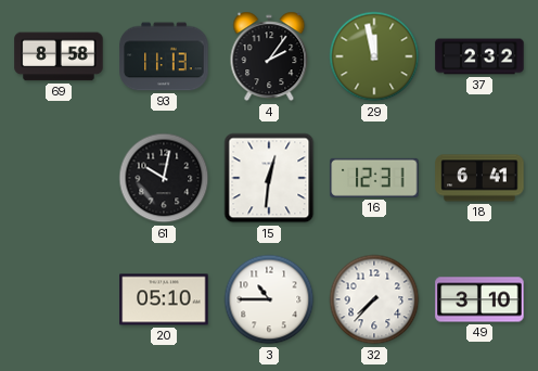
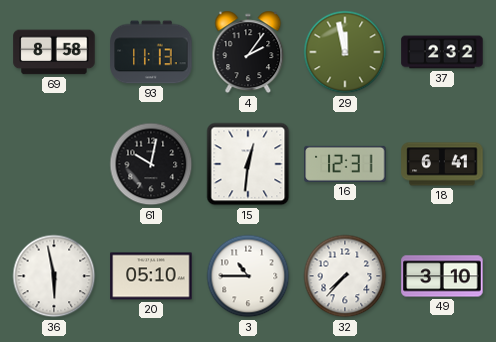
36: none -> 5:58 (54, 276)
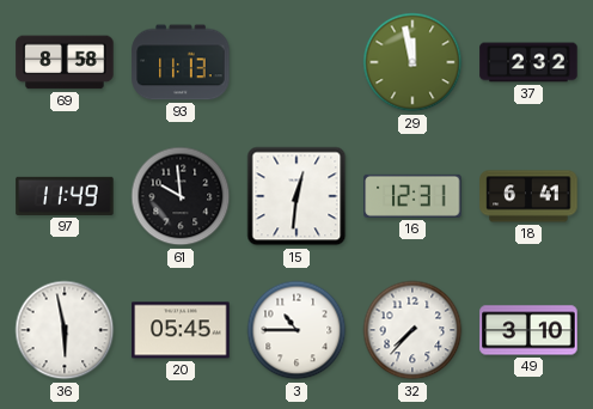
4: 2:06 -> none (248, 52)
97: none -> 11:49 (65, 196)
61: 10:02 -> 9:59 (181, 196)
20: 05:10 -> 05:45 (181, 330)
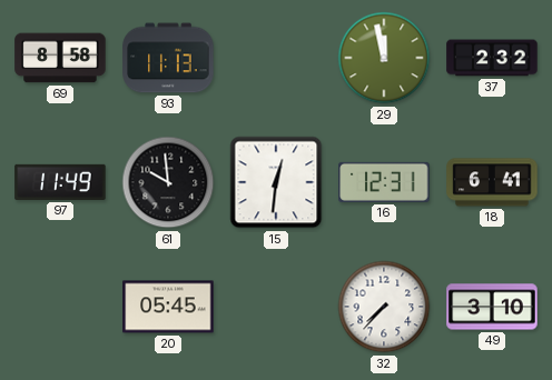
36: 5:58 -> none (65, 330)
3: 10:45 -> none (296, 330)
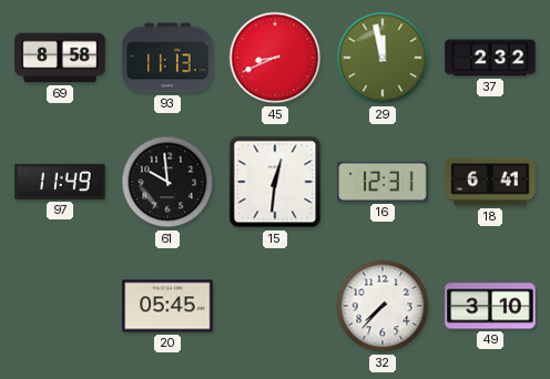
45: none -> 8:41 (275, 58)
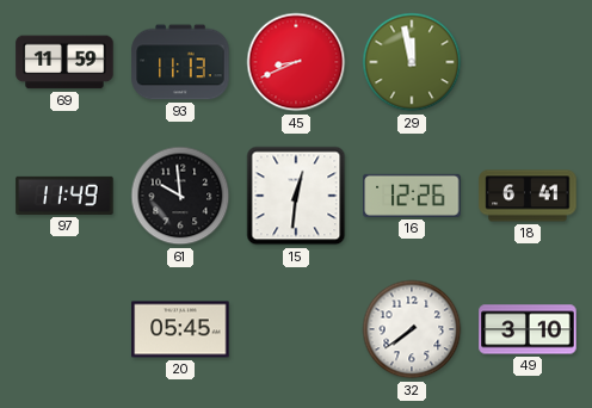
69: 8:58 -> 11:59 (64, 62)
37: 2:32 -> none (490, 58)
16: 12:31 -> 12:26 (412, 196)
32: 7:37 -> 7:39 (412, 329)
